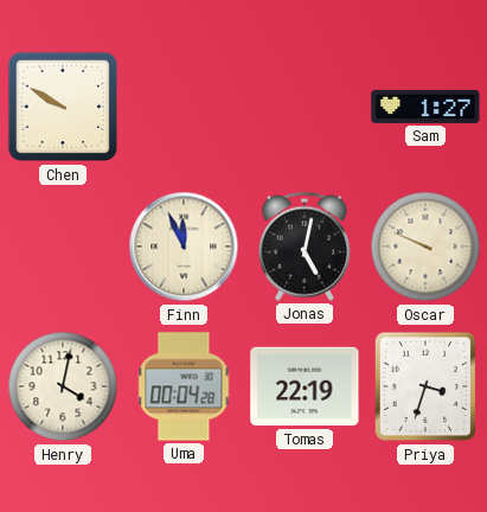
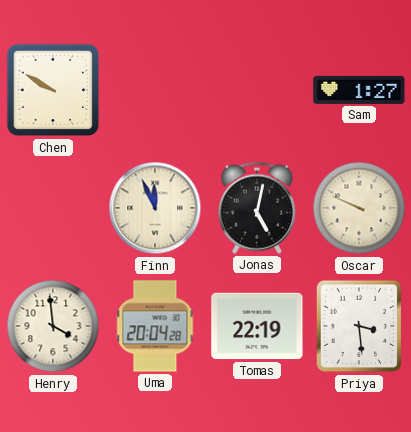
Henry: 4:02 -> 3:59 (53, 326)
Uma: 00:04 -> 20:04 (155, 326)
Priya: 3:33 -> 3:29 (359, 326)
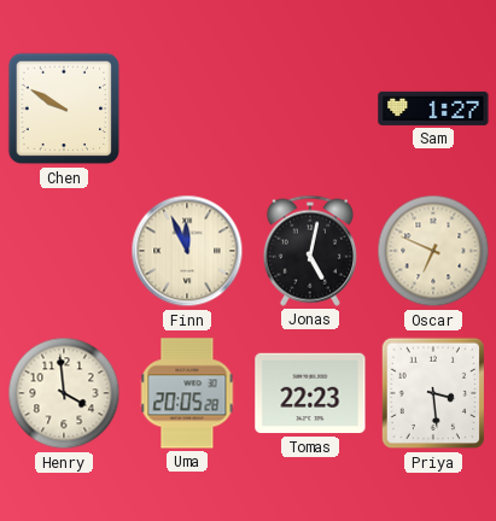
Oscar: 9:49 -> 6:49 (433, 251)
Uma: 20:04 -> 20:05 (187, 393)
Tomas: 22:19 -> 22:23 (310, 393)
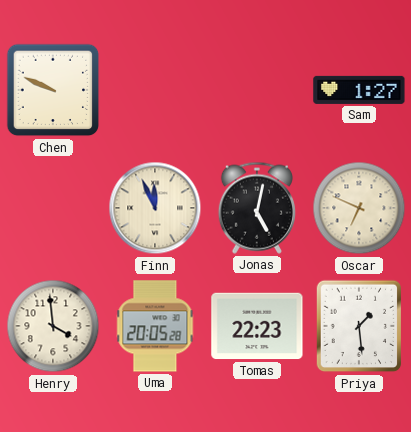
Chen: 9:50 -> 9:49 (53, 90)
Priya: 3:29 -> 1:29 (359, 326)
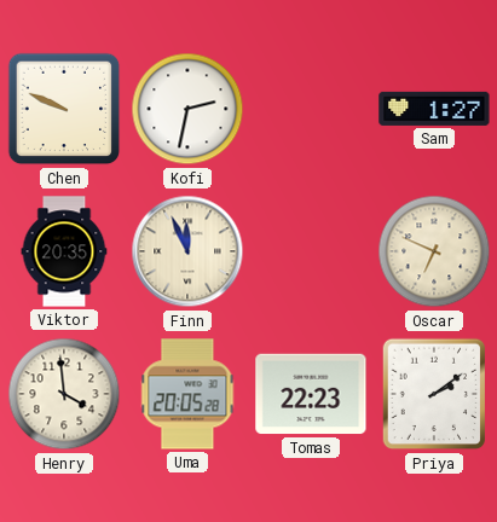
Kofi: none -> 2:32 (187, 109)
Viktor: none -> 20:35 (64, 251)
Jonas: 5:02 -> none (257, 208)
Priya: 1:29 -> 2:09 (434, 394)
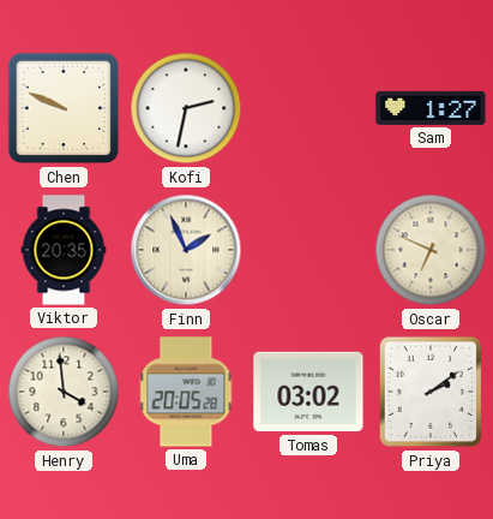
Finn: 11:56 -> 1:56 (186, 250)
Tomas: 22:23 -> 03:02 (308, 392)
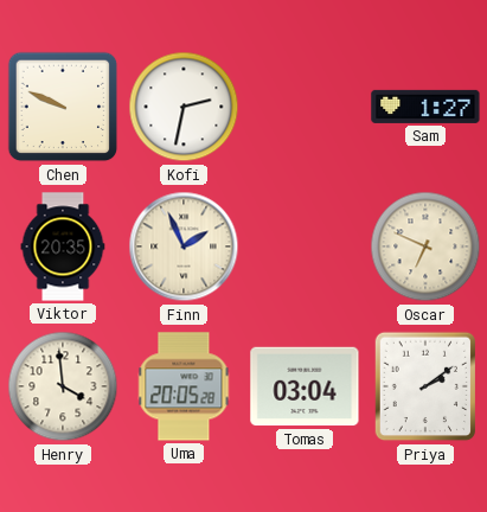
Tomas: 03:02 -> 03:04 (305, 386)
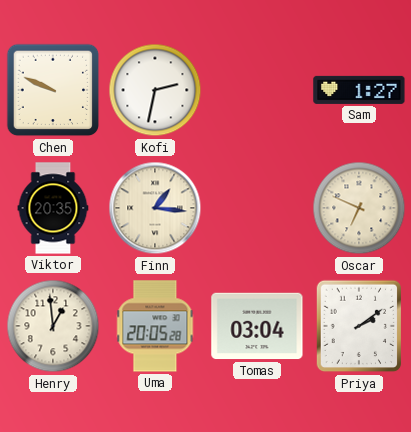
Finn: 1:56 -> 1:16 (155, 208)
Henry: 3:59 -> 12:59 (53, 326)
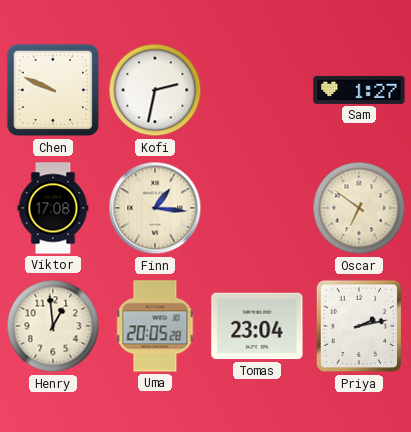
Viktor: 20:35 -> 17:08 (53, 208)
Oscar: 6:49 -> 6:51 (359, 208)
Tomas: 03:04 -> 23:04 (257, 326)
Priya: 2:09 -> 2:13 (359, 326)
